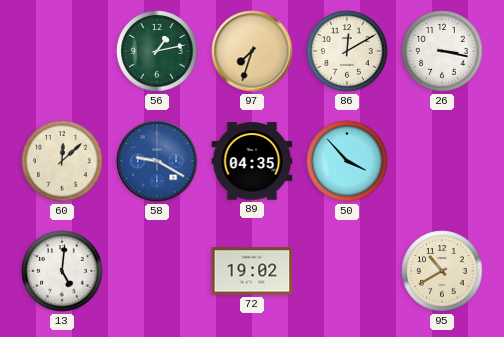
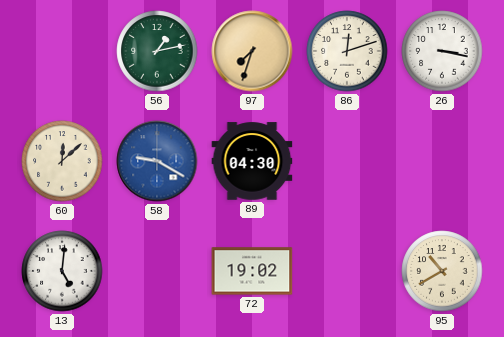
86: 12:10 -> 12:12 (347, 51)
89: 04:35 -> 04:30 (252, 161)
50: 3:53 -> none (347, 161)
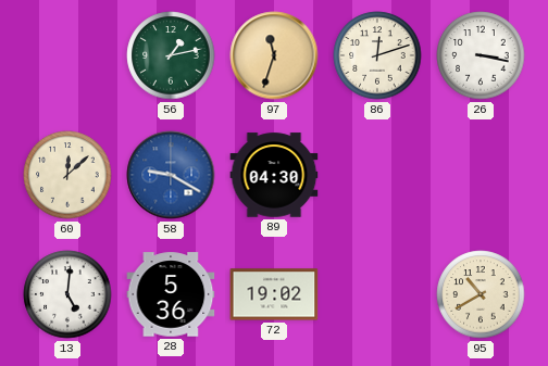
97: 7:33 -> 11:33 (274, 55)
28: none -> 5:36 (171, 294)
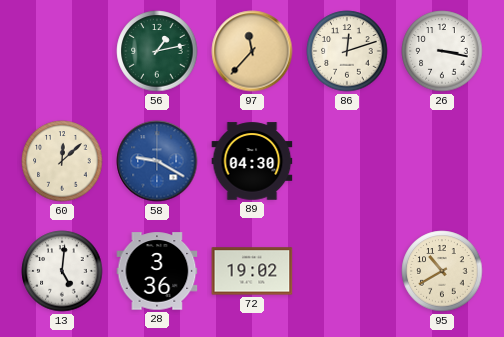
97: 11:33 -> 11:37 (252, 51)
28: 5:36 -> 3:36 (157, 271)
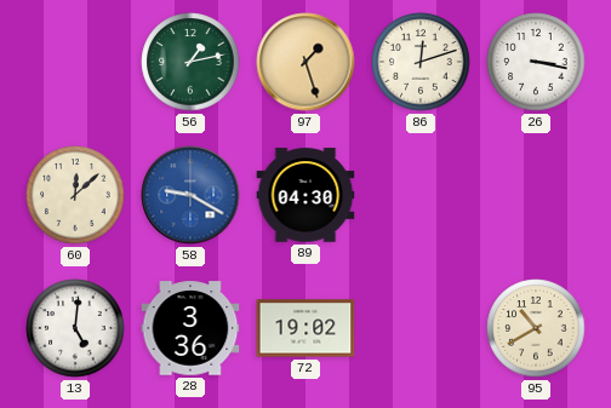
97: 11:37 -> 1:27 (305, 62)
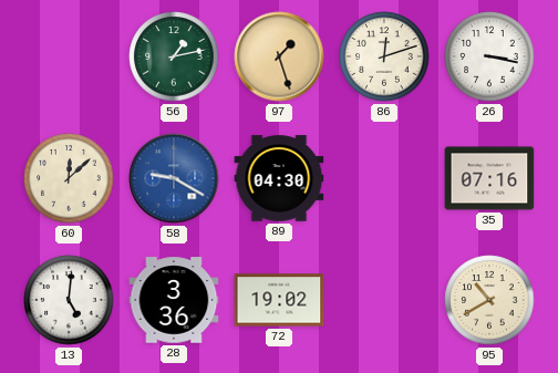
35: none -> 07:16 (489, 178)
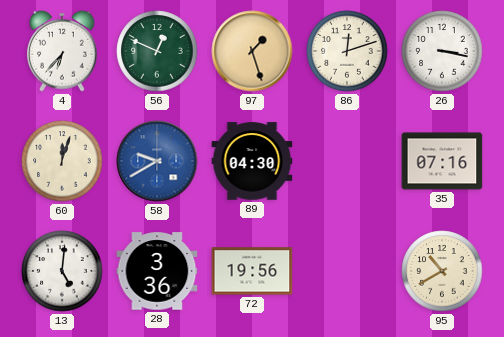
4: none -> 6:37 (62, 51)
56: 1:13 -> 12:49 (157, 51)
60: 12:08 -> 12:03 (62, 161)
58: 9:20 -> 9:40 (157, 161)
72: 19:02 -> 19:56 (252, 271)
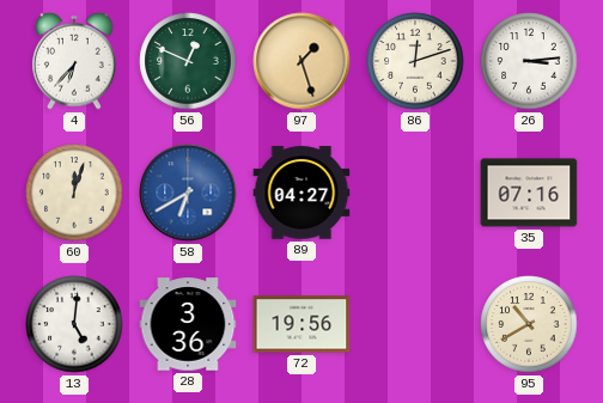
26: 3:17 -> 3:14 (529, 61)
58: 9:40 -> 6:40 (188, 193)
89: 04:30 -> 04:27 (301, 193)
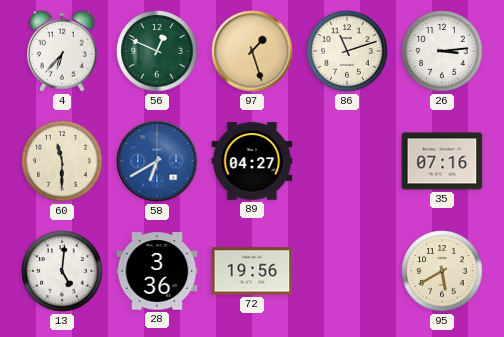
86: 12:12 -> 11:12 (347, 51)
60: 12:03 -> 11:30 (62, 161)
95: 10:40 -> 5:40 (442, 271)
